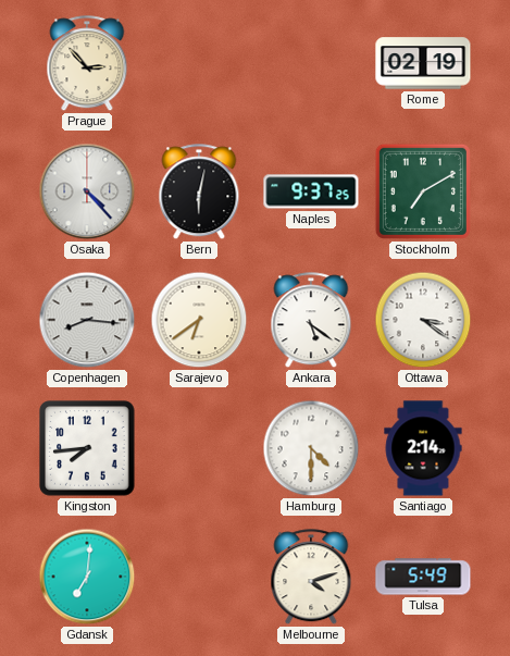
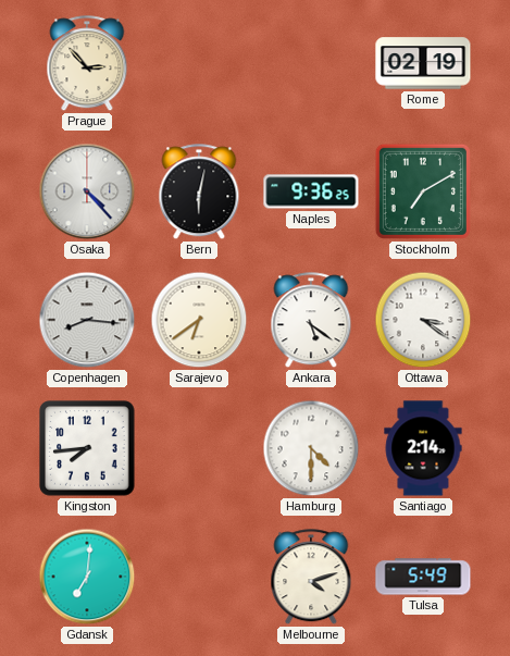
Naples: 9:37 -> 9:36 (311, 191)
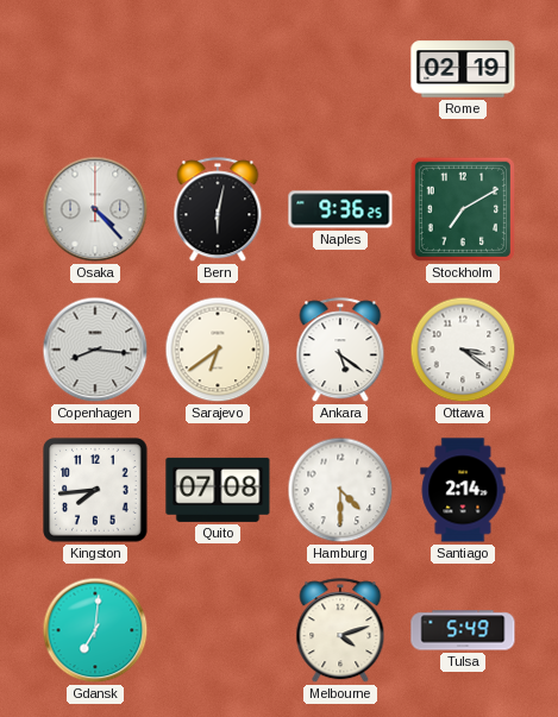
Prague: 2:53 -> none (87, 64)
Quito: none -> 07:08 (218, 490)
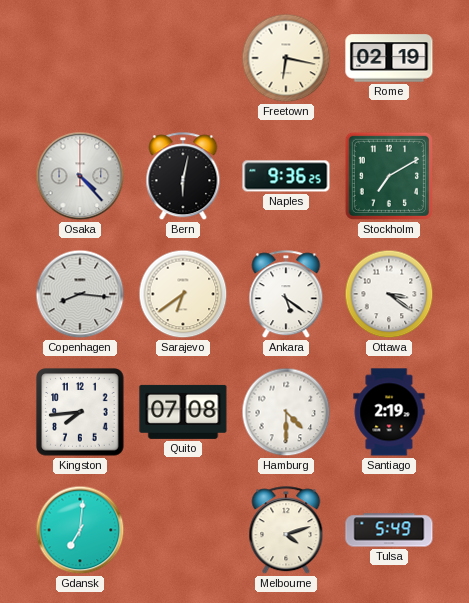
Freetown: none -> 6:17 (286, 58)
Santiago: 2:14 -> 2:19 (389, 412)
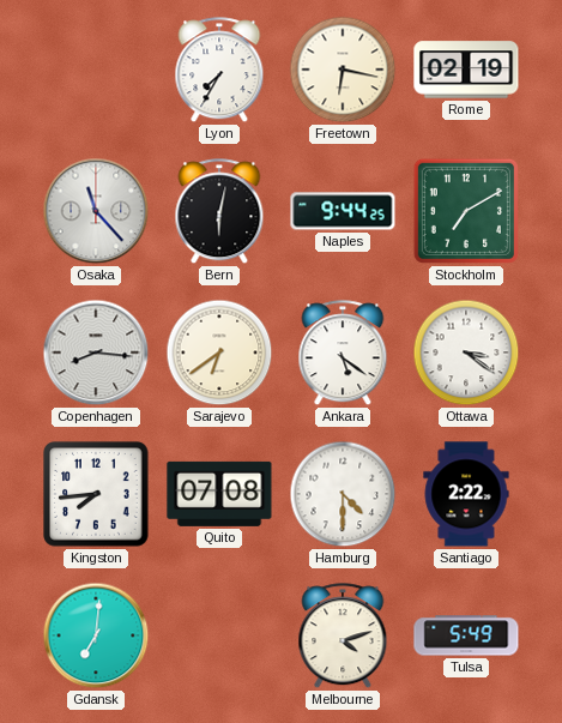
Lyon: none -> 7:35 (219, 71)
Osaka: 4:23 -> 11:23 (96, 211)
Naples: 9:36 -> 9:44 (343, 211)
Santiago: 2:19 -> 2:22 (466, 494)
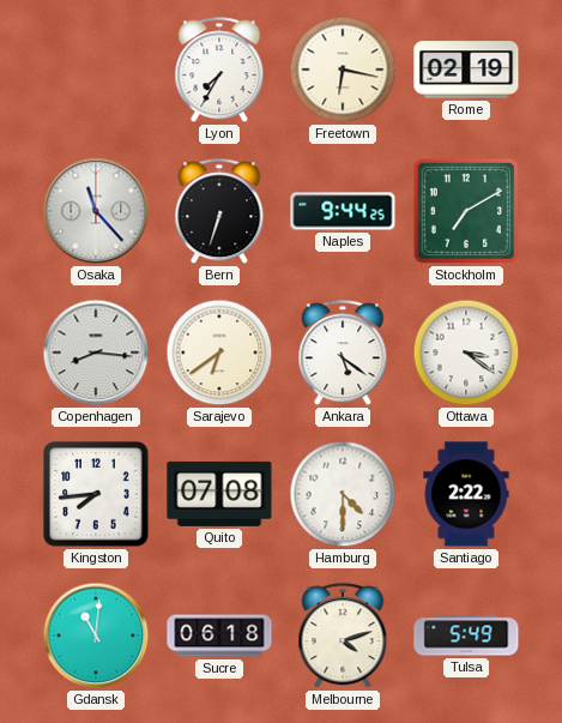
Bern: 6:02 -> 6:33 (219, 212)
Gdansk: 7:01 -> 11:01 (96, 635)
Sucre: none -> 06:18 (219, 635)
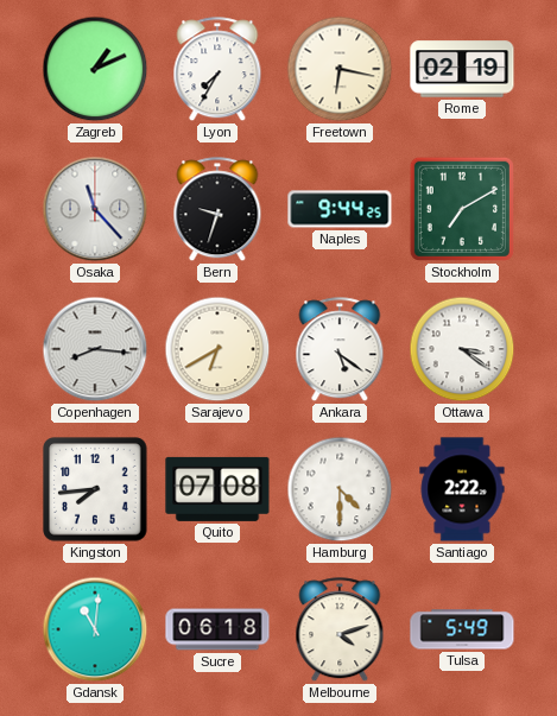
Zagreb: none -> 1:11 (95, 69)
Bern: 6:33 -> 9:33 (217, 210)
Sarajevo: 6:39 -> 6:40 (217, 349)
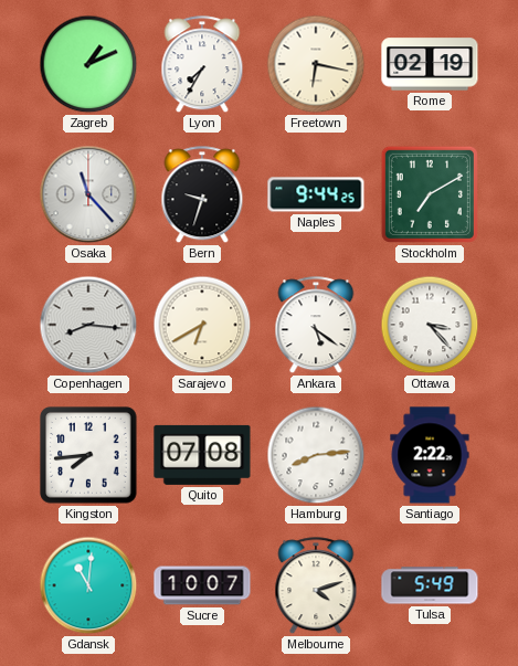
Ottawa: 3:21 -> 3:23 (430, 325)
Hamburg: 4:30 -> 8:14 (316, 455)
Sucre: 06:18 -> 10:07 (202, 585)
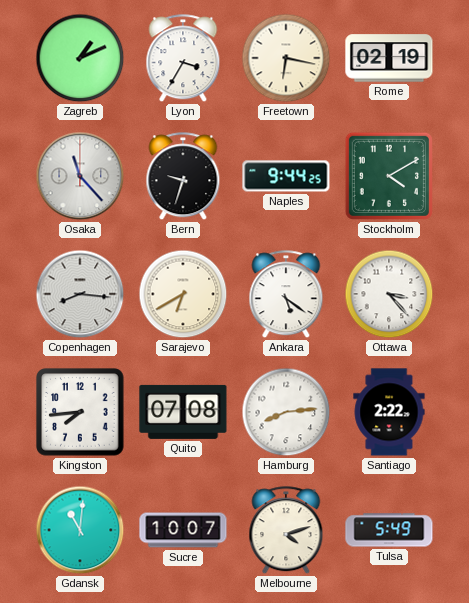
Lyon: 7:35 -> 3:35 (183, 59)
Stockholm: 7:10 -> 4:10 (389, 176)
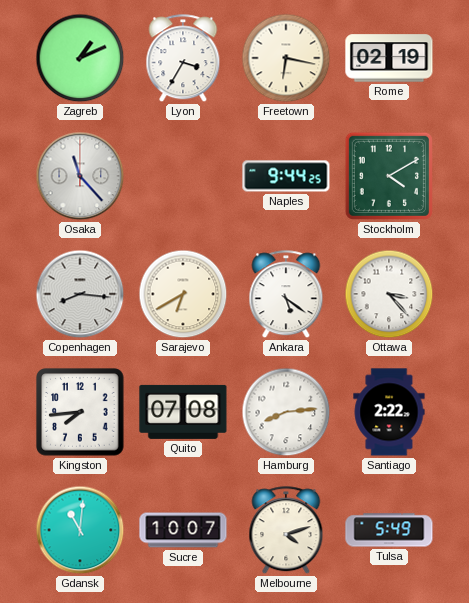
Bern: 9:33 -> none (183, 177)
